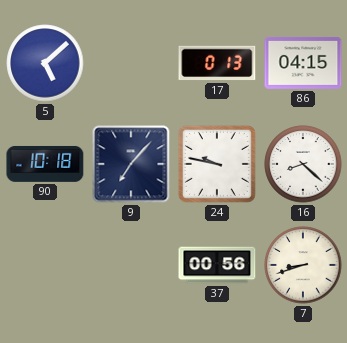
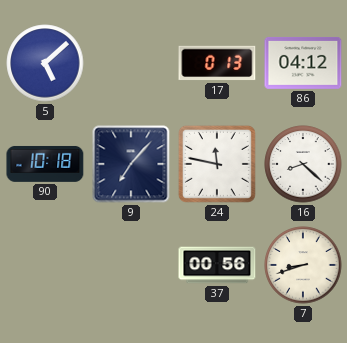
86: 04:15 -> 04:12 (303, 63)
24: 9:47 -> 11:47 (217, 164)
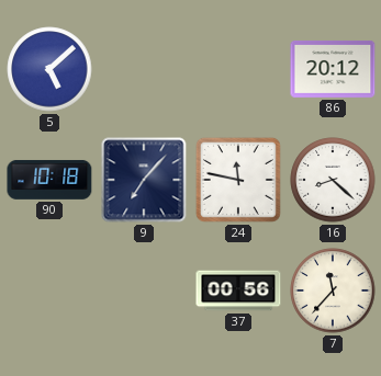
17: 0:13 -> none (217, 63)
86: 04:12 -> 20:12 (333, 69)
7: 8:42 -> 11:37 (333, 290)
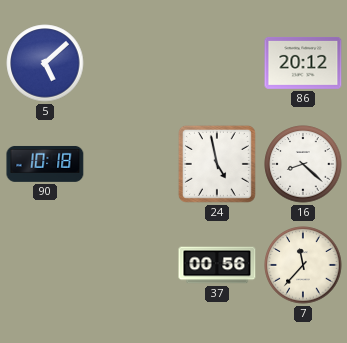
9: 7:07 -> none (144, 180)
24: 11:47 -> 4:58 (217, 164)
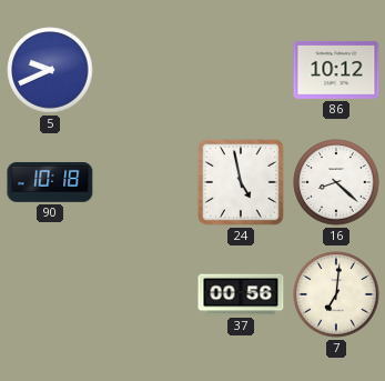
5: 5:08 -> 9:41 (50, 70)
86: 20:12 -> 10:12 (336, 70)
7: 11:37 -> 7:01 (336, 294)
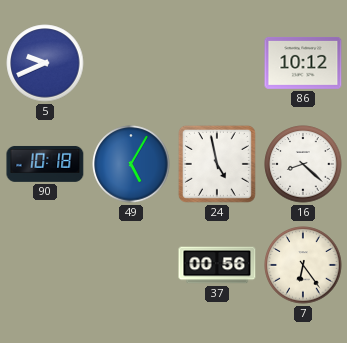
49: none -> 5:05 (131, 164)
7: 7:01 -> 6:24 (303, 265)
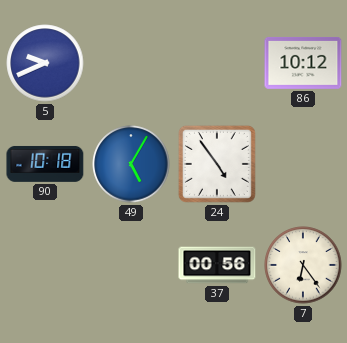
24: 4:58 -> 4:54 (217, 164)
16: 8:22 -> none (303, 164)
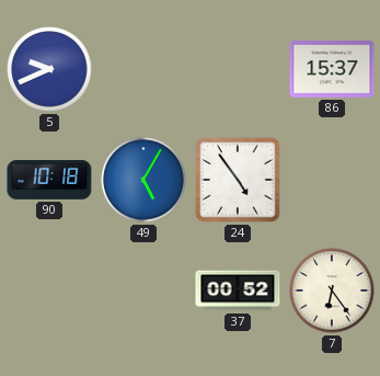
86: 10:12 -> 15:37 (332, 69)
37: 00:56 -> 00:52 (238, 290)
